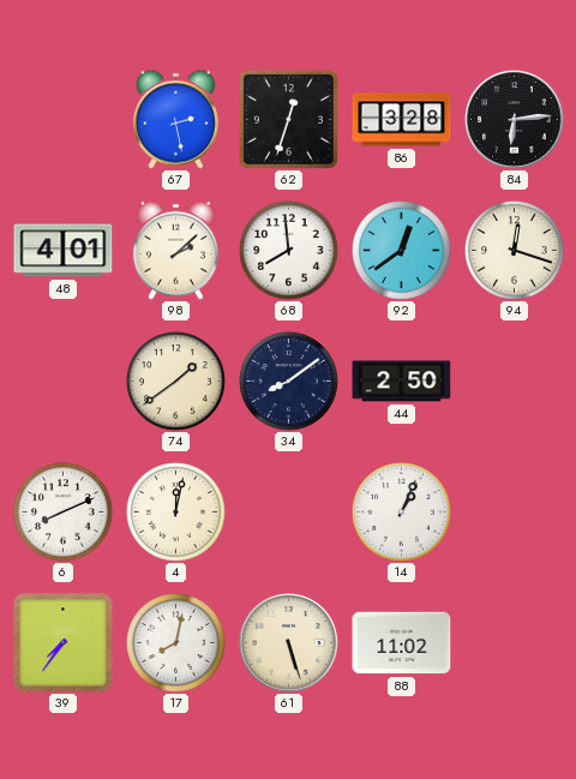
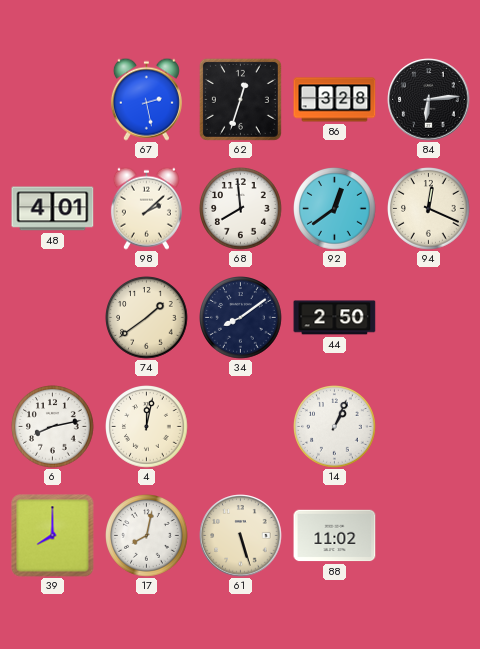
94: 12:18 -> 12:19 (429, 209)
6: 8:11 -> 8:13 (53, 427)
39: 7:36 -> 8:00 (53, 536)
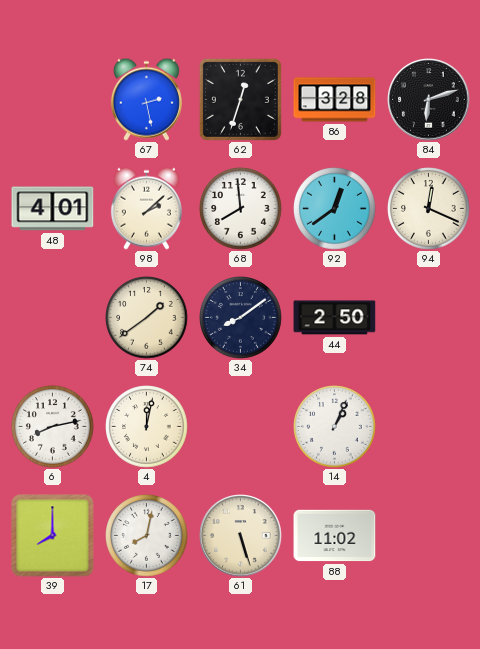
84: 6:14 -> 6:12 (429, 100)
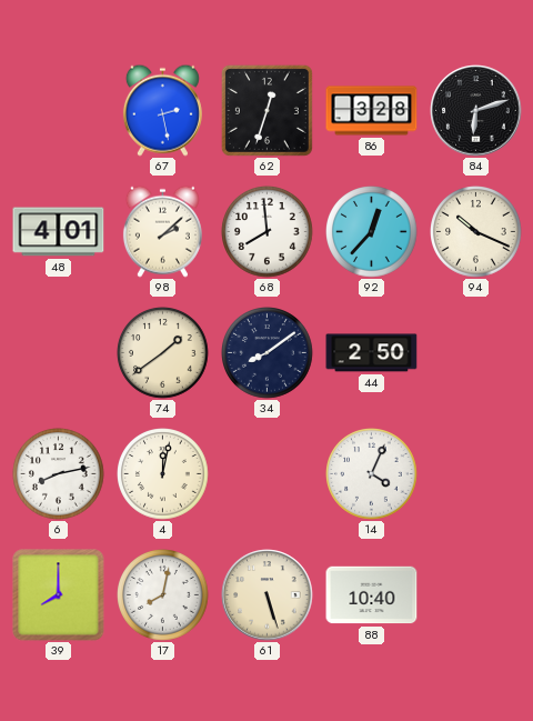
92: 12:39 -> 12:37 (372, 232)
94: 12:19 -> 10:19 (476, 232)
14: 1:04 -> 4:04 (372, 474)
88: 11:02 -> 10:40 (372, 595)
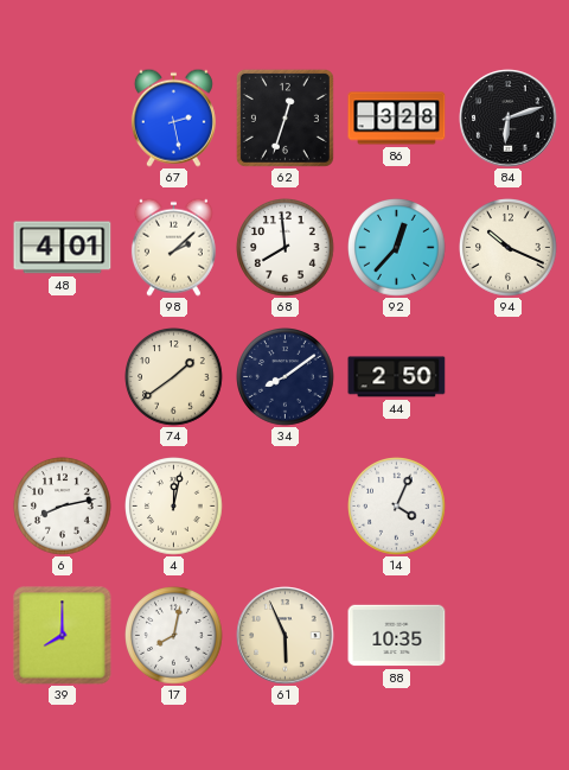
61: 5:27 -> 5:56 (286, 636)
88: 10:40 -> 10:35 (397, 636)
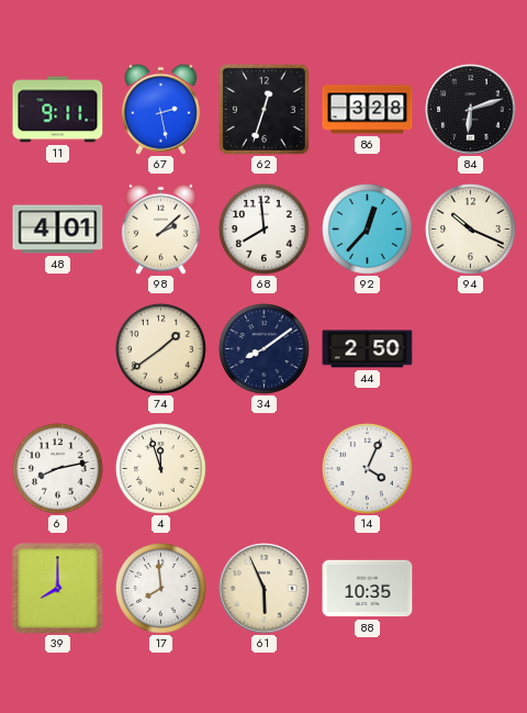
11: none -> 9:11 (58, 110)
4: 12:02 -> 11:57 (161, 469)
17: 8:02 -> 7:59 (161, 589)
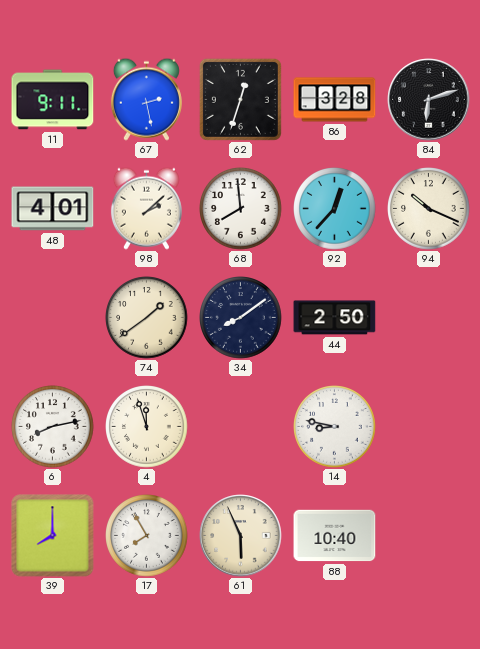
14: 4:04 -> 8:47 (335, 427)
17: 7:59 -> 7:55 (147, 536)
88: 10:35 -> 10:40 (335, 536)
